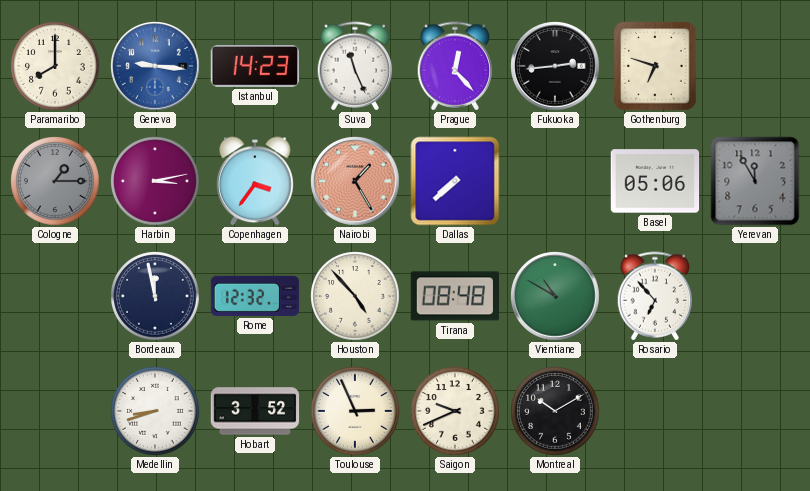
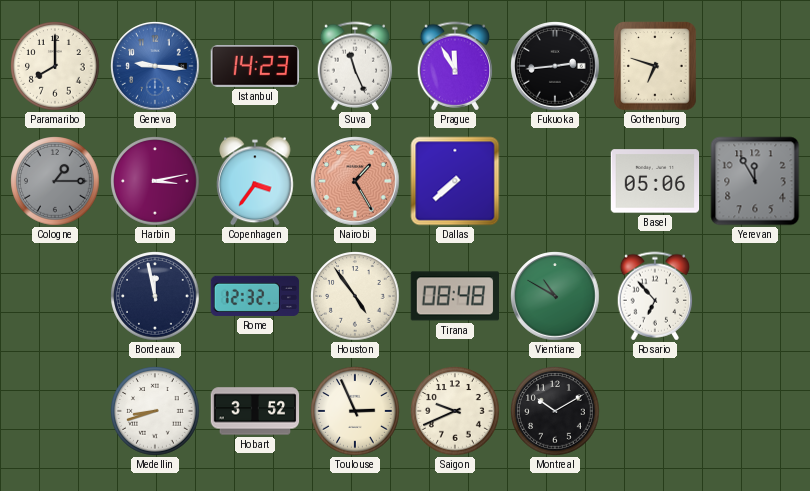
Prague: 12:23 -> 11:55 (455, 66)
Houston: 4:53 -> 4:54 (355, 296)
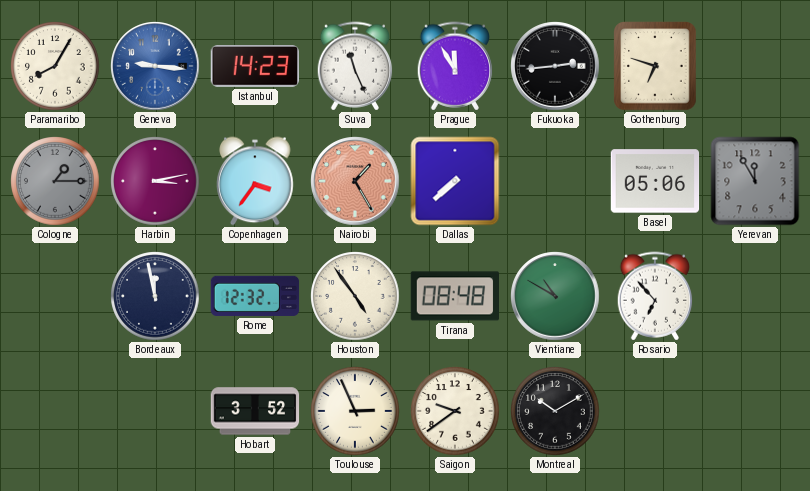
Paramaribo: 8:00 -> 8:05 (55, 66)
Medellin: 8:42 -> none (155, 411)
Saigon: 9:41 -> 9:39 (455, 411)
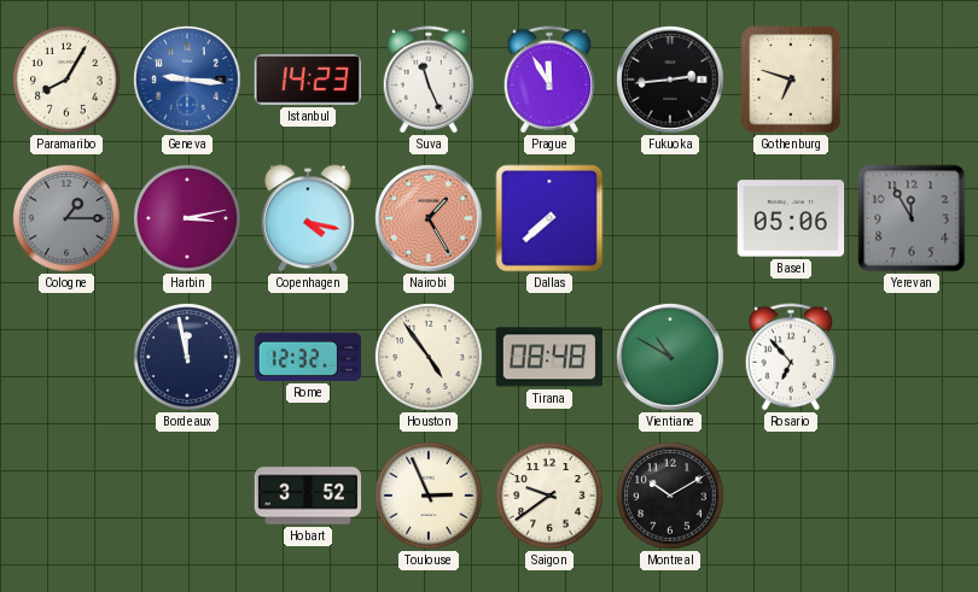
Copenhagen: 3:36 -> 4:17 (308, 218)
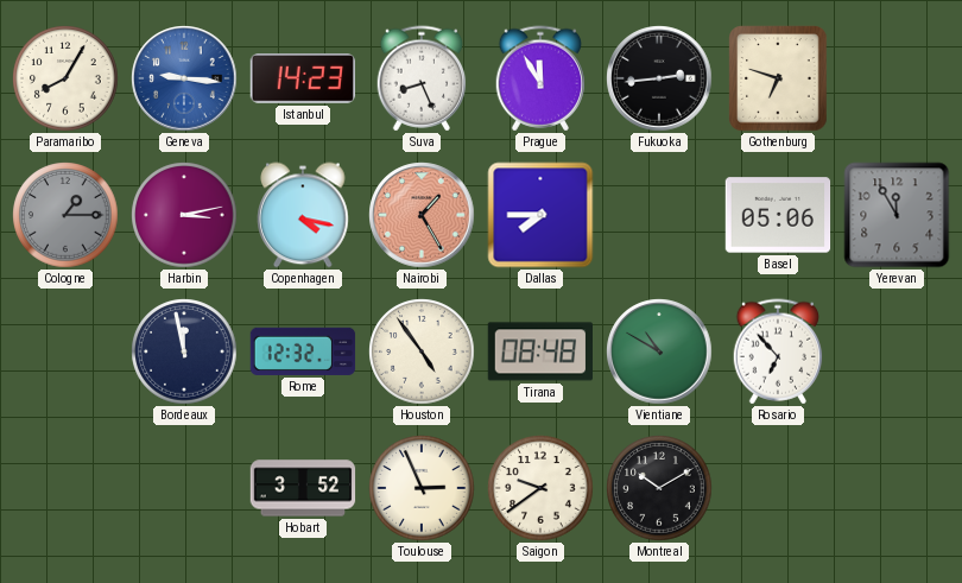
Suva: 11:26 -> 8:26 (422, 78)
Dallas: 7:38 -> 7:45 (540, 215)
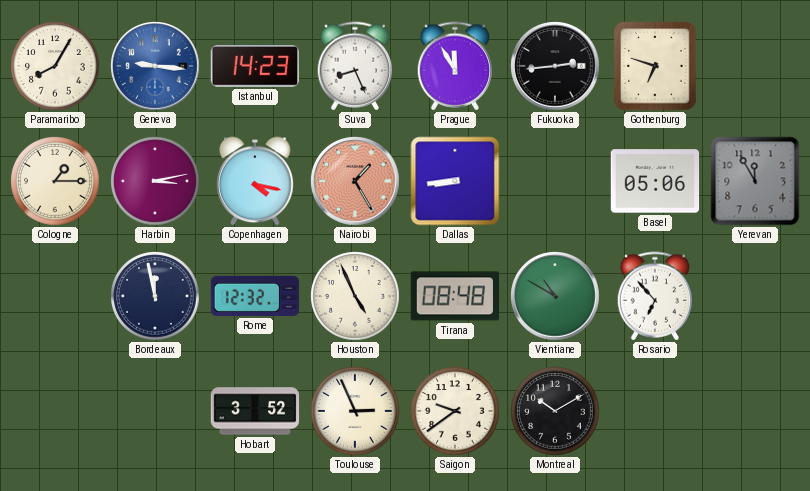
Cologne dial: grey -> cream (55, 181)
Dallas: 7:45 -> 8:44 (455, 181)
Houston: 4:54 -> 4:56 (355, 296)
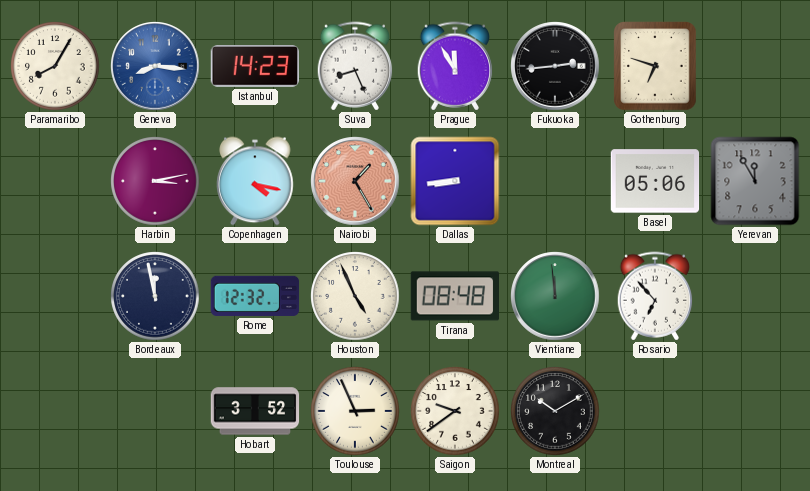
Geneva: 9:16 -> 8:16 (155, 66)
Cologne: 1:15 -> none (55, 181)
Vientiane: 10:50 -> 11:59 (555, 296)
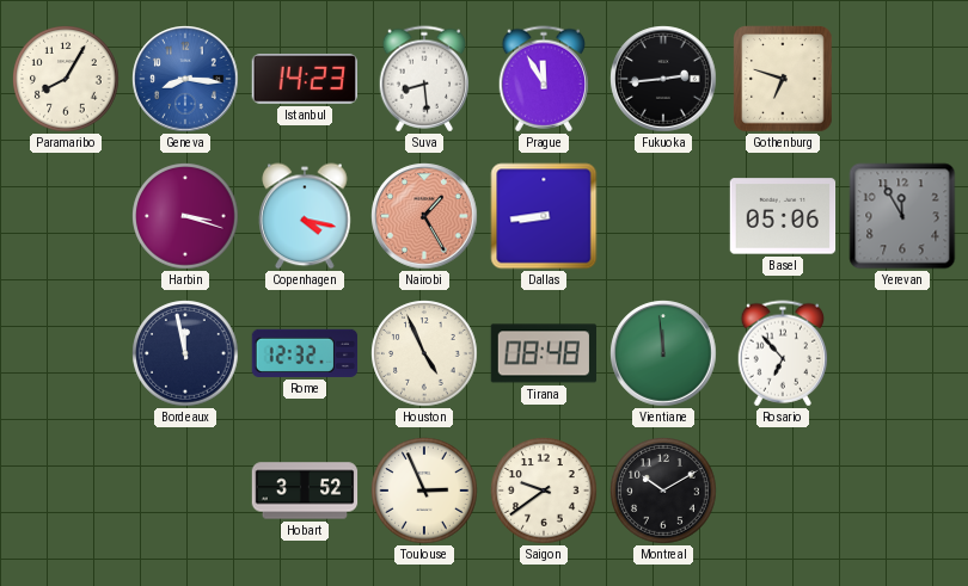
Suva: 8:26 -> 8:29 (424, 79)
Harbin: 3:13 -> 3:18 (185, 216)
